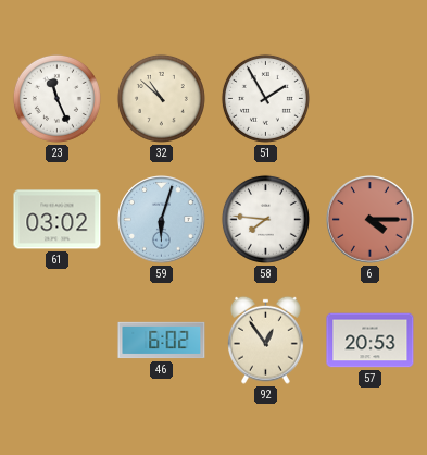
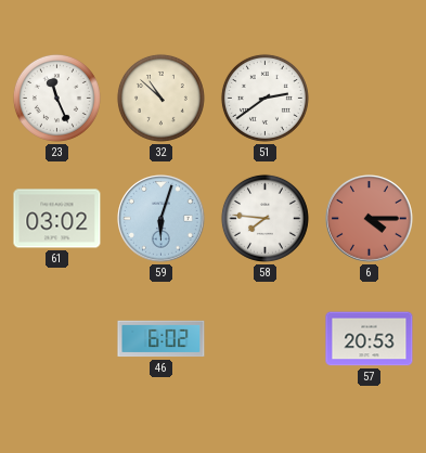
51: 1:55 -> 2:39 (264, 98)
92: 12:54 -> none (266, 340)
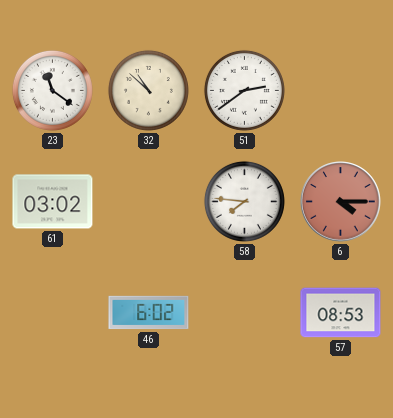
23: 11:26 -> 11:21 (52, 90)
59: 6:03 -> none (162, 219)
57: 20:53 -> 08:53 (341, 313)
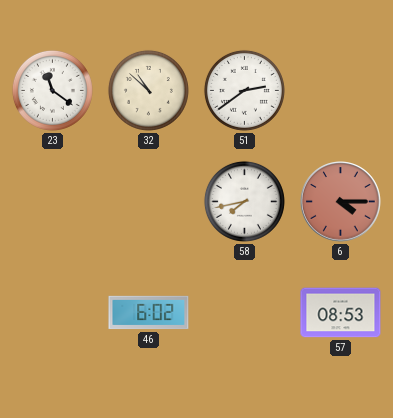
61: 03:02 -> none (53, 202)
58: 7:46 -> 7:43 (244, 201)
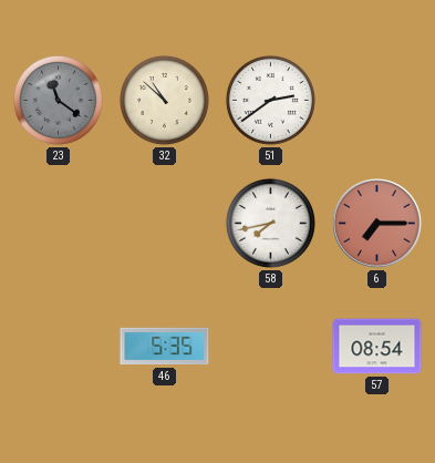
23 dial: white -> grey (58, 100)
6: 4:15 -> 7:15 (377, 224)
46: 6:02 -> 5:35 (165, 347)
57: 08:53 -> 08:54 (377, 347)
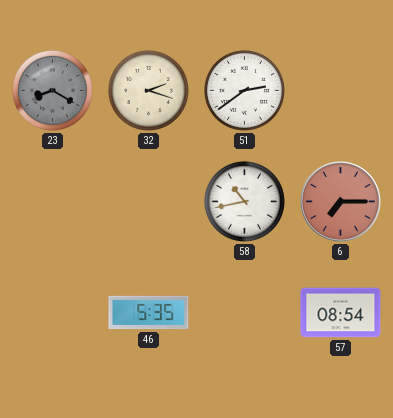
23: 11:21 -> 8:20 (52, 90)
32: 10:52 -> 2:18 (148, 90)
58: 7:43 -> 10:43 (244, 201)
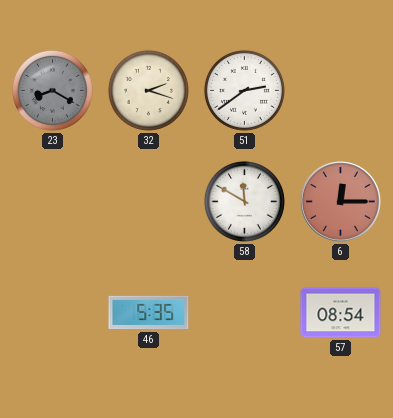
58: 10:43 -> 11:50 (244, 201)
6: 7:15 -> 12:15 (341, 202)
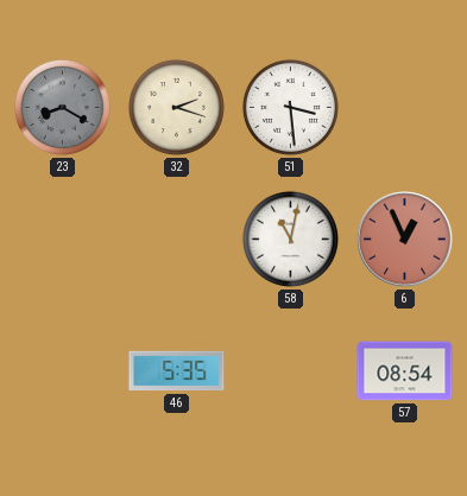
51: 2:39 -> 3:29 (290, 107)
58: 11:50 -> 11:02 (290, 239)
6: 12:15 -> 12:56 (405, 240)
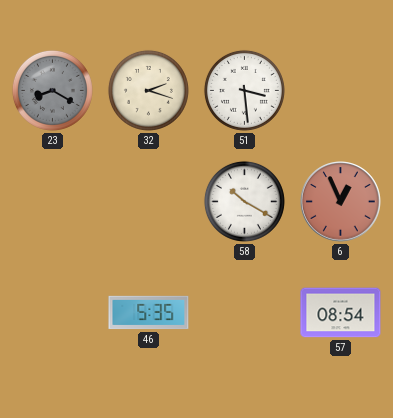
58: 11:02 -> 10:20 (244, 201)
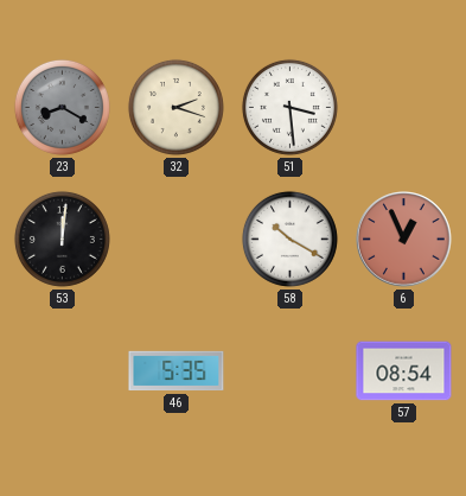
53: none -> 12:01 (62, 239)
